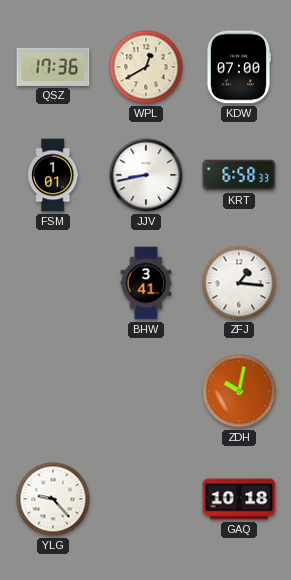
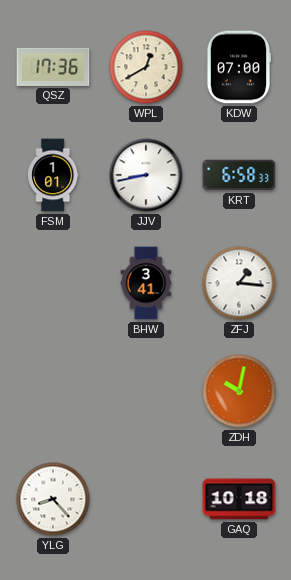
YLG: 9:23 -> 8:23 (53, 499)
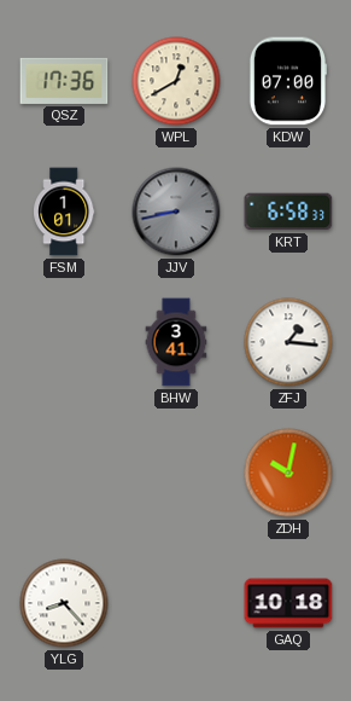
JJV dial: white -> grey (176, 212)
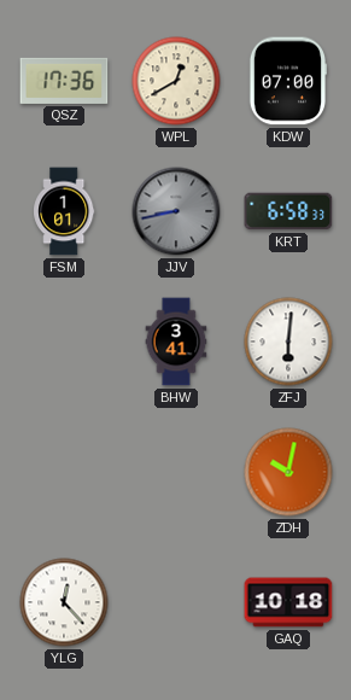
ZFJ: 1:16 -> 6:01 (288, 342)
YLG: 8:23 -> 12:23 (64, 602)
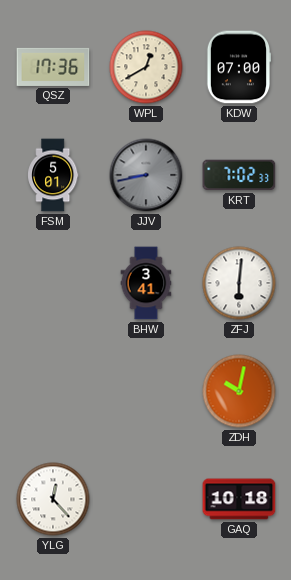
FSM: 1:01 -> 5:01 (53, 175)
KRT: 6:58 -> 7:02 (239, 175)
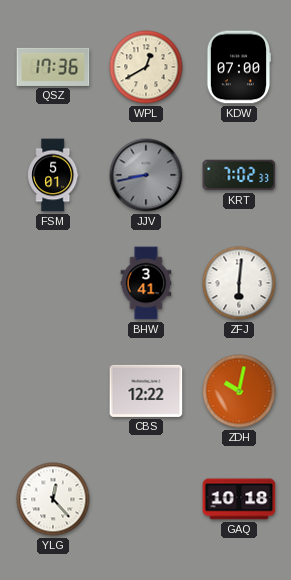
CBS: none -> 12:22 (146, 391)
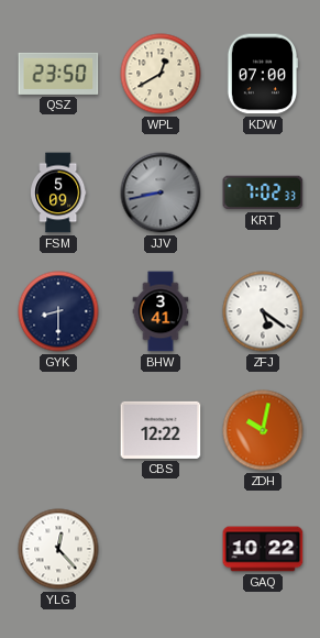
QSZ: 17:36 -> 23:50 (58, 74)
FSM: 5:01 -> 5:09 (58, 193)
GYK: none -> 8:30 (58, 311)
ZFJ: 6:01 -> 5:21 (263, 311)
GAQ: 10:18 -> 10:22 (263, 549)
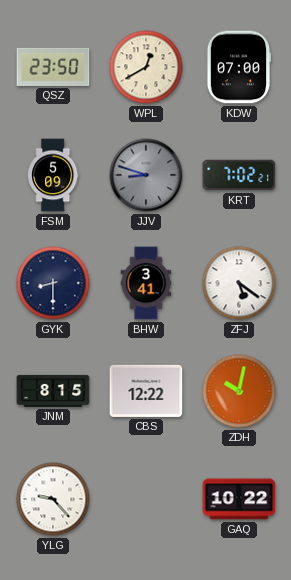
JJV: 8:43 -> 8:48 (146, 175)
KRT: 7:02:33 -> 7:02:21 (239, 175)
JNM: none -> 8:15 (53, 391)
YLG: 12:23 -> 9:23 (53, 499)
